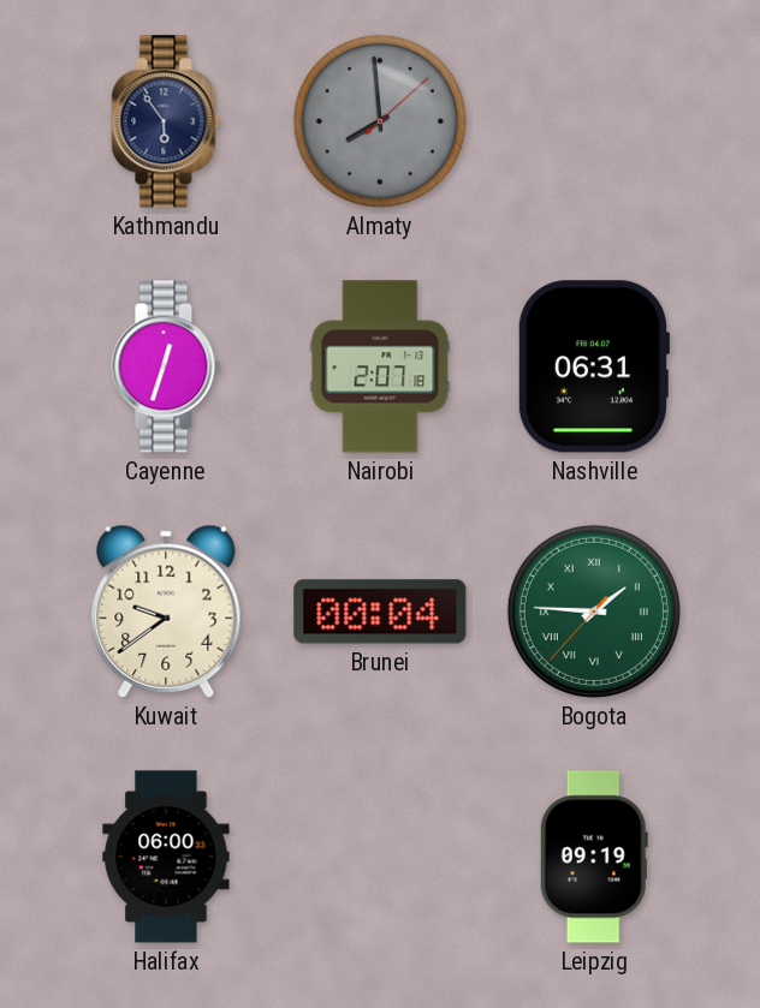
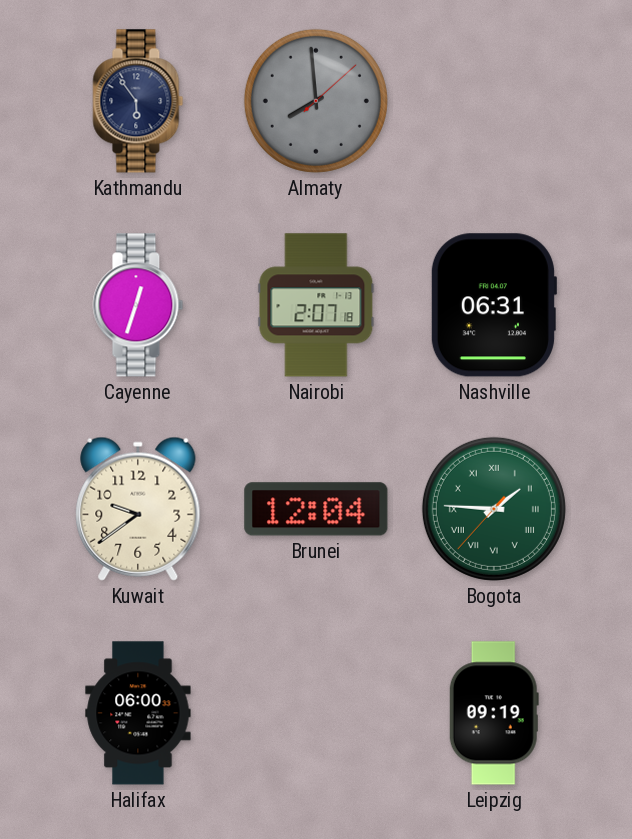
Brunei: 00:04 -> 12:04 (316, 509)
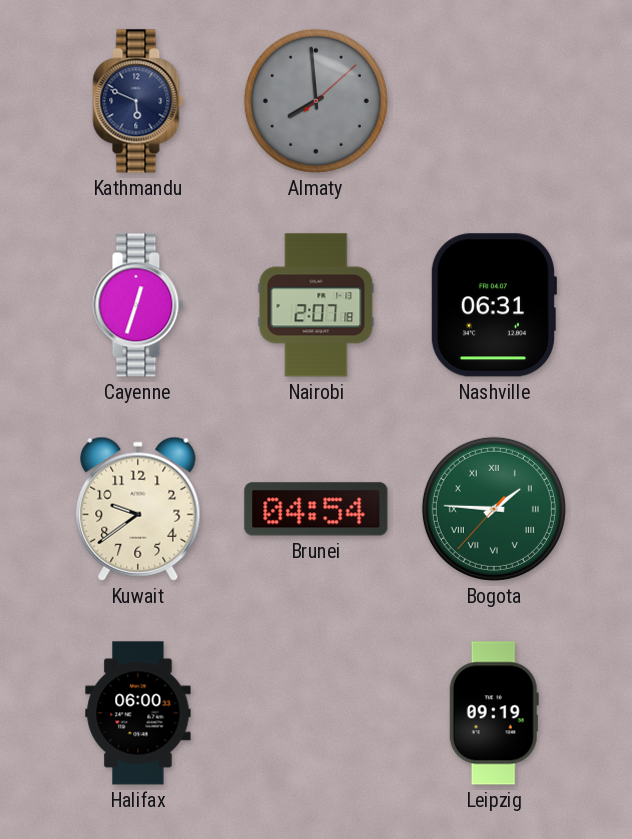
Kathmandu: 5:54 -> 5:49 (138, 101)
Brunei: 12:04 -> 04:54 (316, 509)
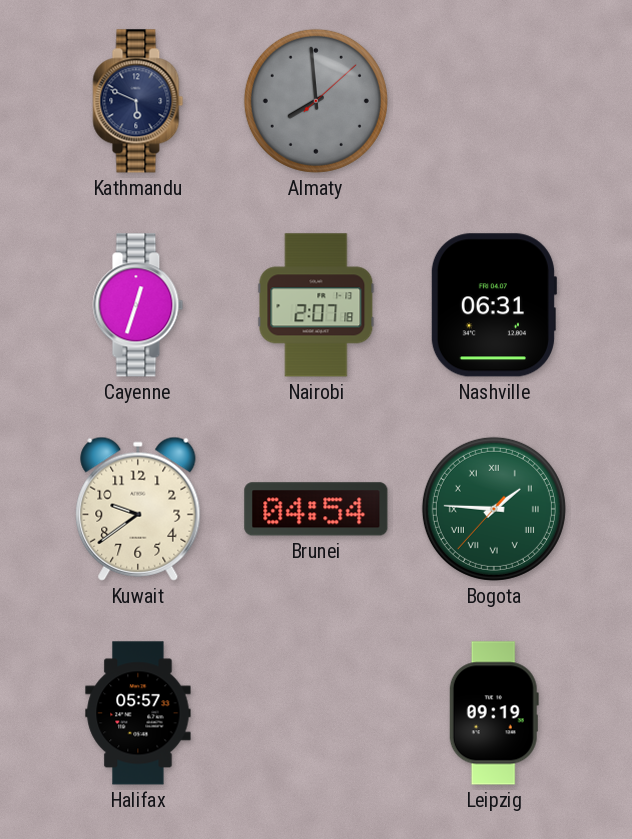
Halifax: 06:00 -> 05:57 (138, 713)
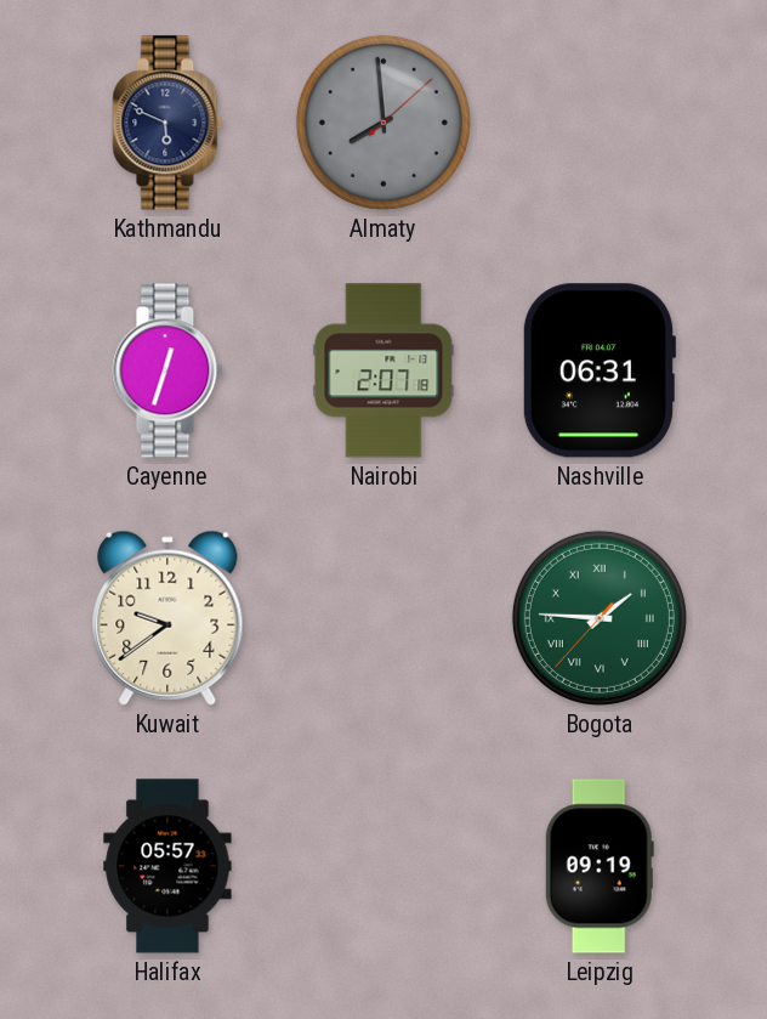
Brunei: 04:54 -> none (316, 509)
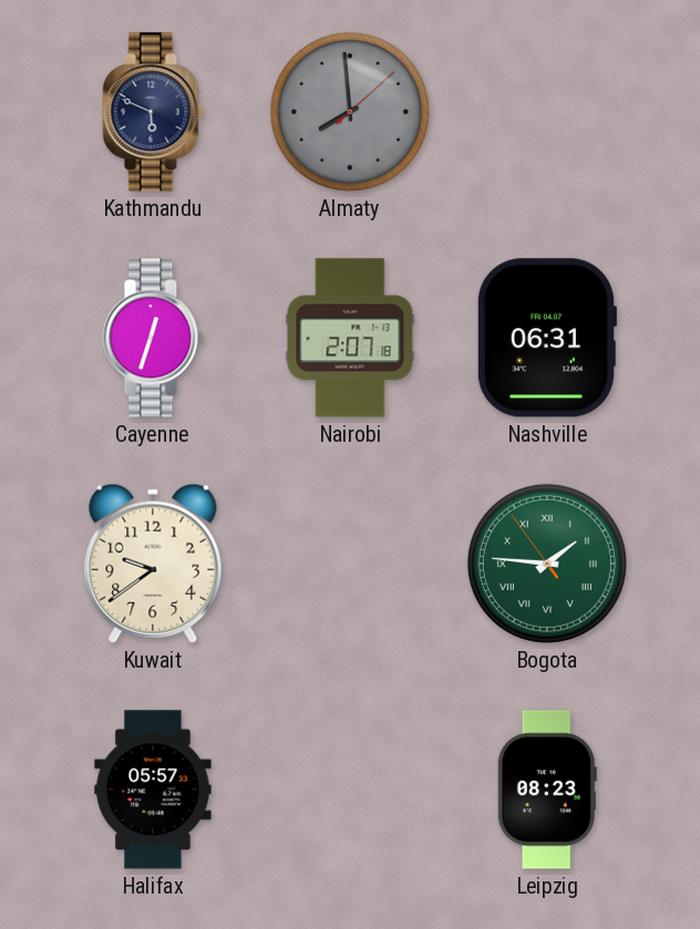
Bogota: 1:45:37 -> 1:45:54 (547, 564)
Leipzig: 09:19 -> 08:23 (547, 789)
